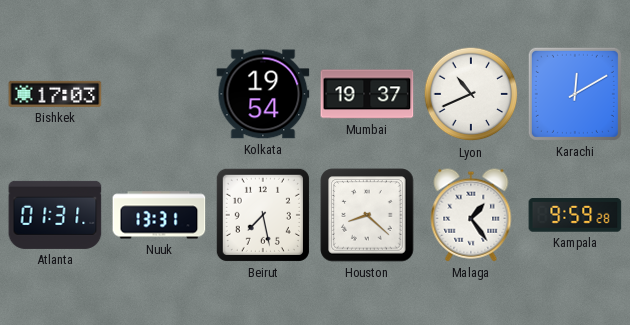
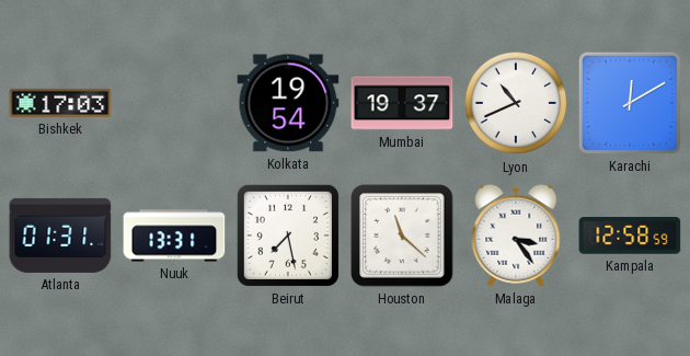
Houston: 8:22 -> 11:22 (402, 236)
Malaga: 1:24 -> 3:24 (516, 236)
Kampala: 9:59 -> 12:58 (630, 236)
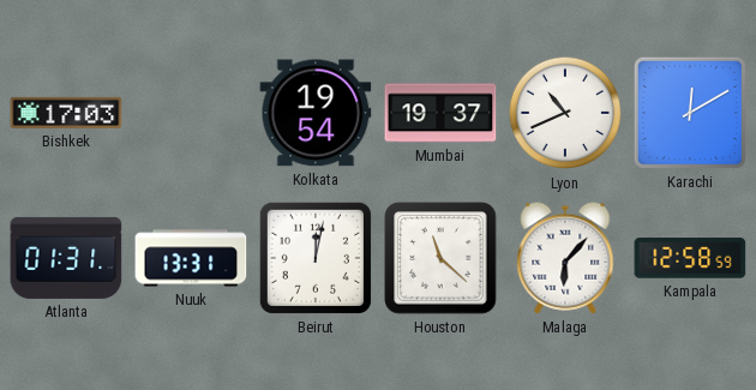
Beirut: 7:28 -> 12:02 (316, 258)
Malaga: 3:24 -> 6:07 (565, 258)
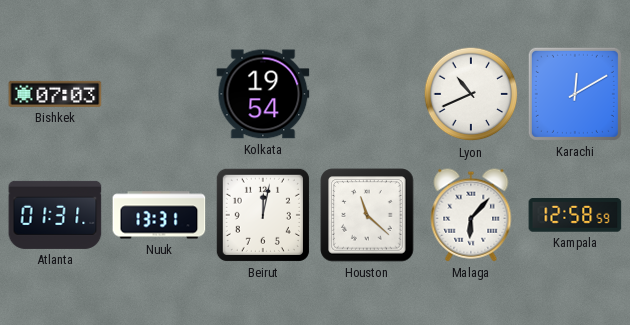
Bishkek: 17:03 -> 07:03 (55, 94)
Mumbai: 19:37 -> none (440, 113)
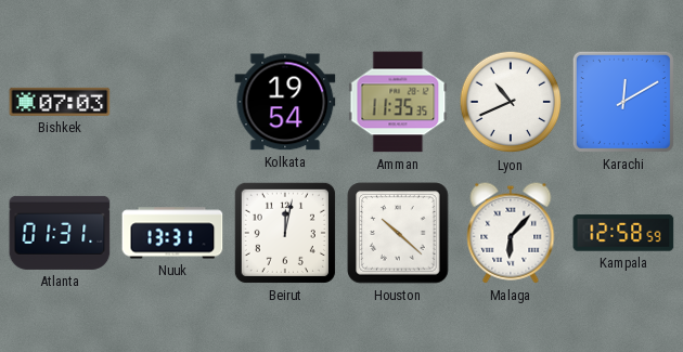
Amman: none -> 11:35 (398, 102)
Houston: 11:22 -> 10:22 (398, 233)
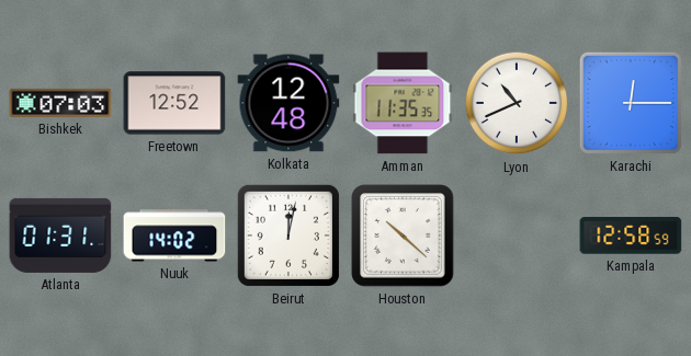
Freetown: none -> 12:52 (174, 103)
Kolkata: 19:54 -> 12:48 (288, 103)
Karachi: 12:10 -> 12:15 (631, 103)
Nuuk: 13:31 -> 14:02 (174, 236)
Malaga: 6:07 -> none (511, 233)
